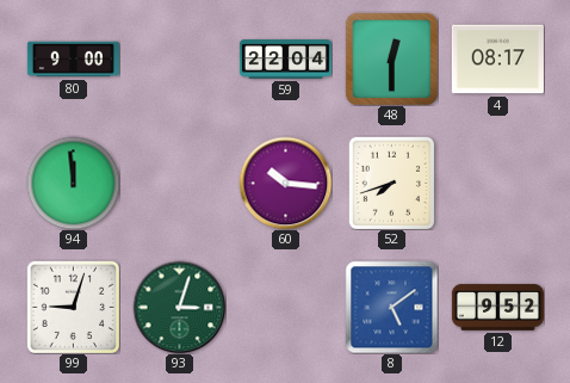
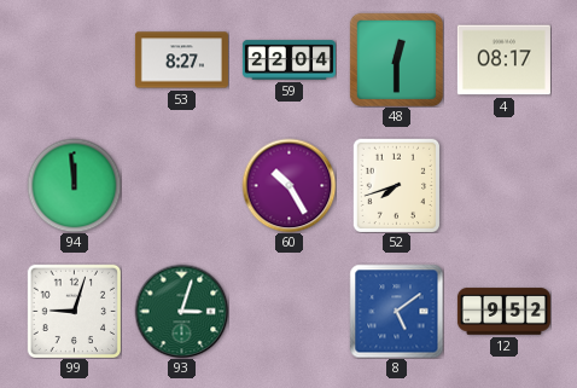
80: 9:00 -> none (73, 60)
53: none -> 8:27 (181, 60)
60: 10:16 -> 10:25 (288, 185)
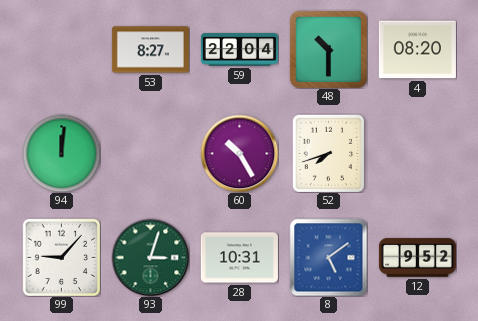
48: 12:30 -> 10:30 (328, 49)
4: 08:17 -> 08:20 (417, 50)
94: 11:59 -> 12:01 (61, 153)
99: 9:03 -> 9:07 (61, 257)
28: none -> 10:31 (239, 258)
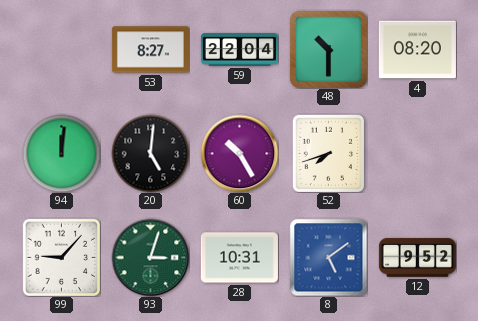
20: none -> 5:01 (150, 153)
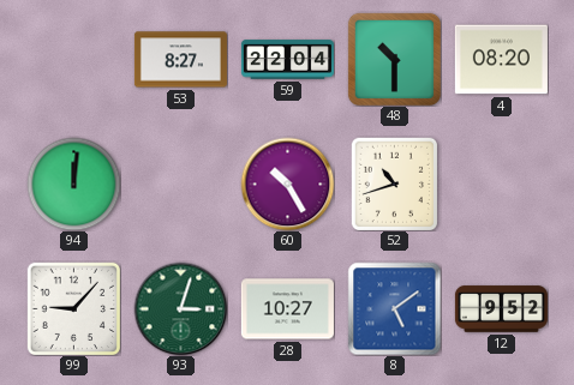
20: 5:01 -> none (150, 153)
52: 7:42 -> 10:42 (395, 184)
28: 10:31 -> 10:27 (287, 309)
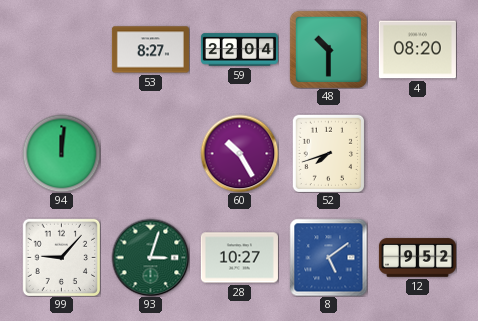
52: 10:42 -> 7:42 (329, 153)
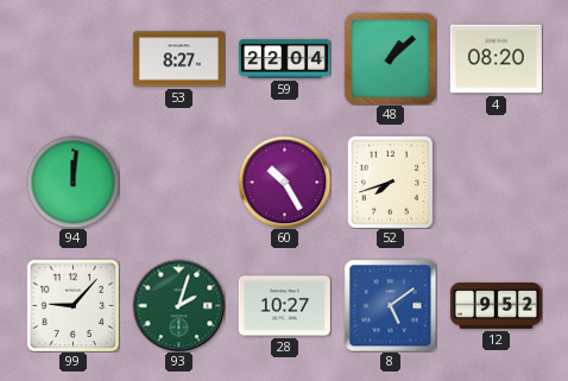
48: 10:30 -> 1:08 (390, 58)
93: 3:03 -> 2:03 (178, 305)
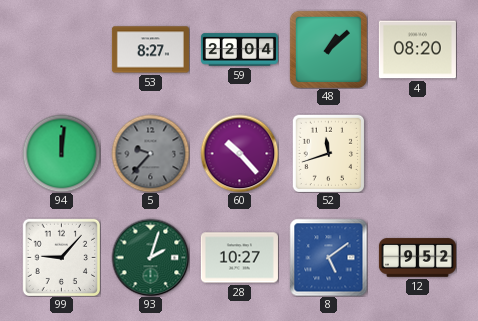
5: none -> 9:37 (150, 153)
60: 10:25 -> 10:23 (239, 153)
52: 7:42 -> 11:42 (329, 153)
